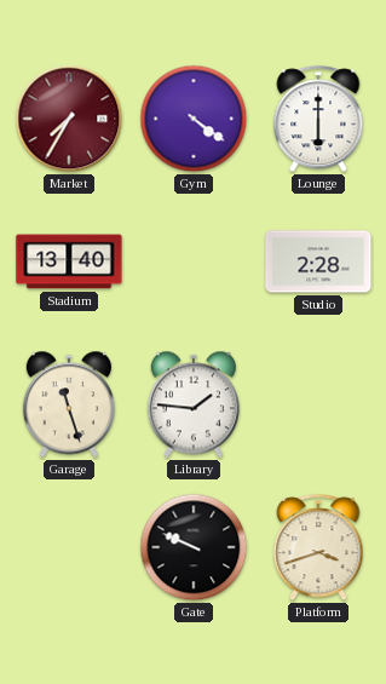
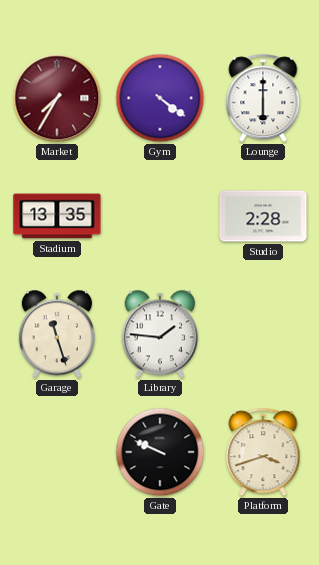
Stadium: 13:40 -> 13:35 (57, 216)
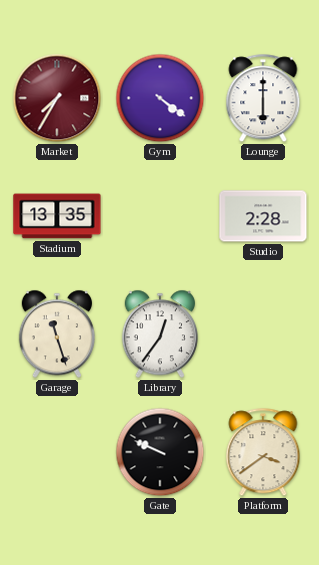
Library: 1:46 -> 12:36 (160, 334)
Platform: 3:42 -> 3:39 (263, 453)
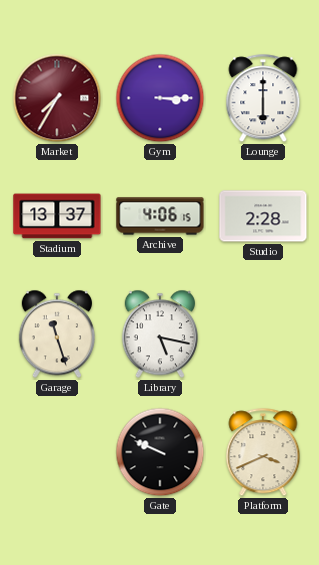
Gym: 4:21 -> 3:15 (160, 98)
Stadium: 13:35 -> 13:37 (57, 216)
Archive: none -> 4:06 (160, 216)
Library: 12:36 -> 5:17 (160, 334)
Platform: 3:39 -> 3:41 (263, 453)
